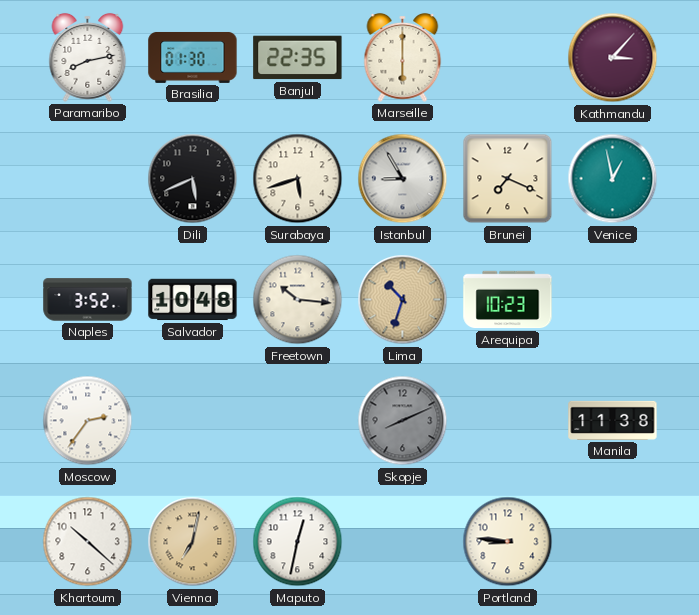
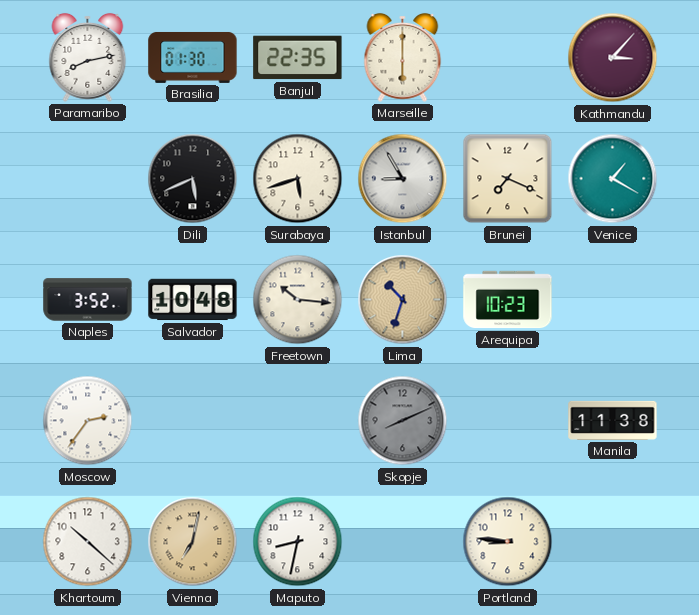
Venice: 12:58 -> 1:20 (613, 179)
Maputo: 12:32 -> 8:32 (298, 542)
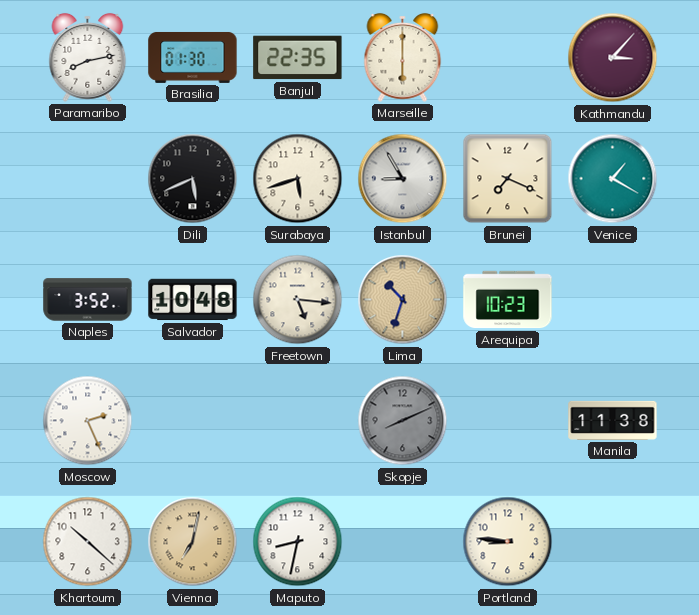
Freetown: 10:16 -> 5:16 (298, 300)
Moscow: 2:36 -> 2:26 (88, 421)
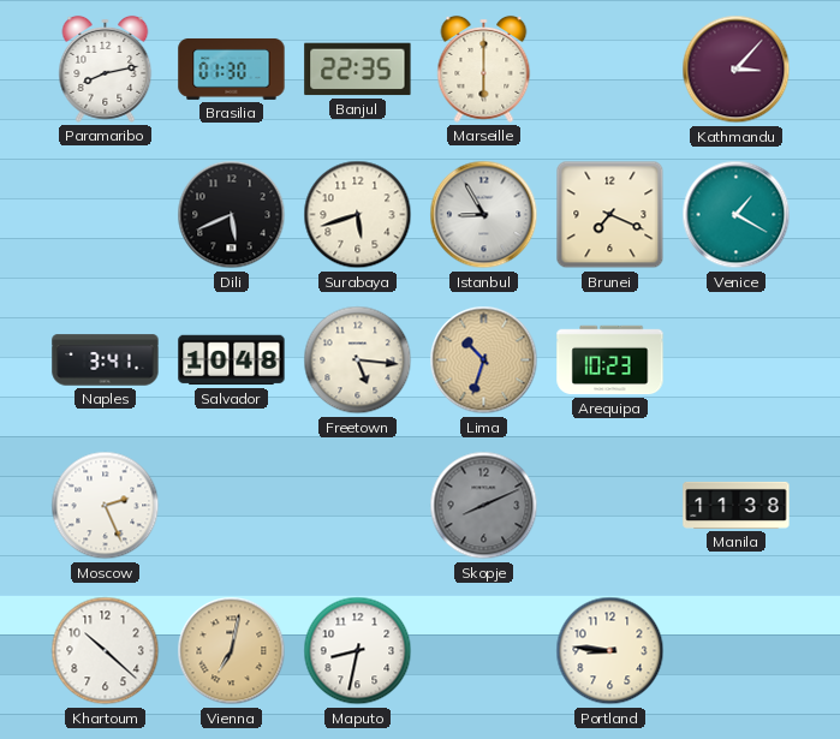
Naples: 3:52 -> 3:41 (106, 360)
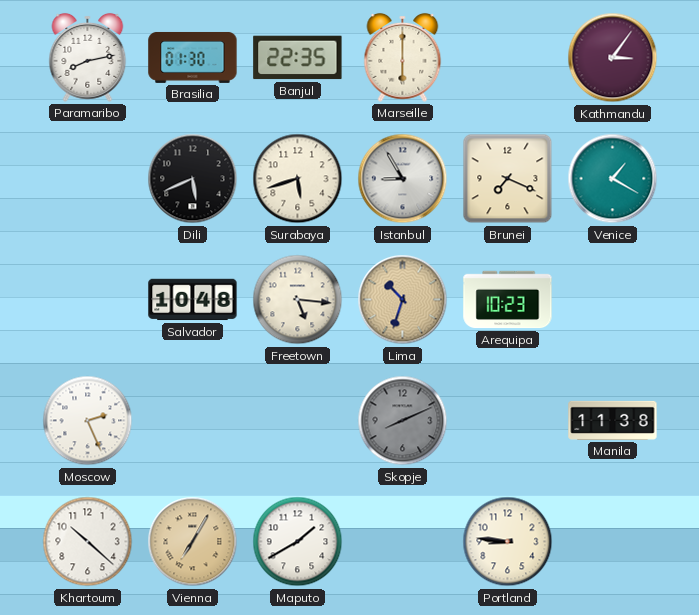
Kathmandu: 3:07 -> 3:06 (613, 58)
Naples: 3:41 -> none (106, 360)
Vienna: 7:02 -> 7:05 (193, 542)
Maputo: 8:32 -> 1:40 (298, 542)
